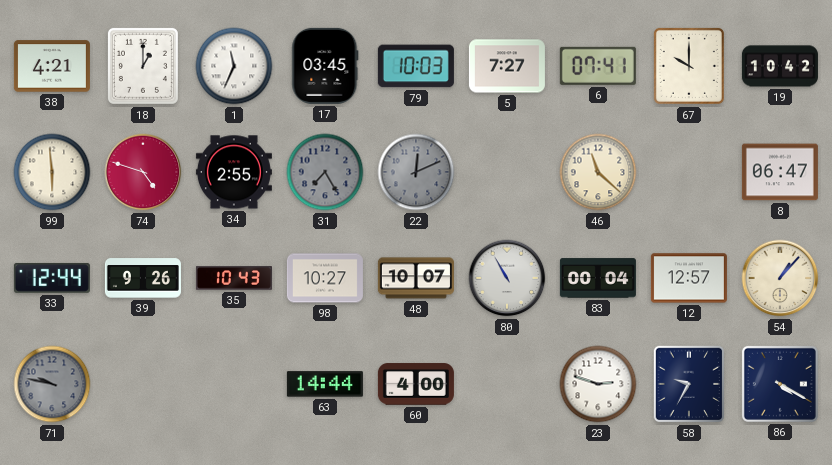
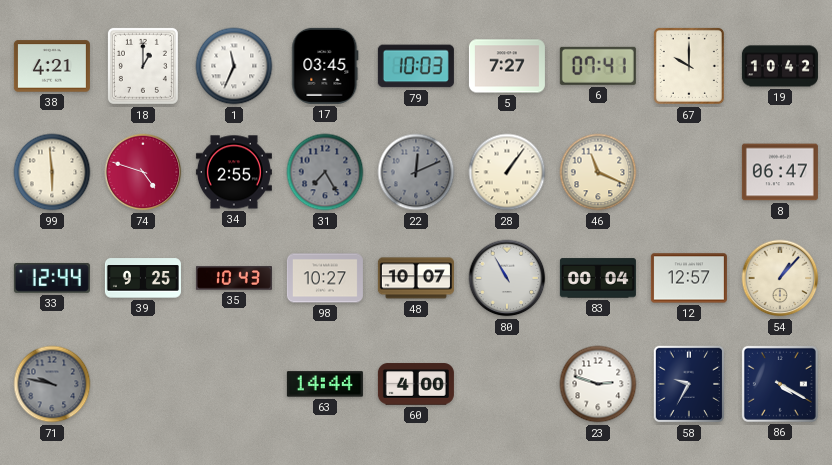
28: none -> 1:06 (507, 172)
46: 11:22 -> 11:19 (598, 172)
39: 9:26 -> 9:25 (143, 278)
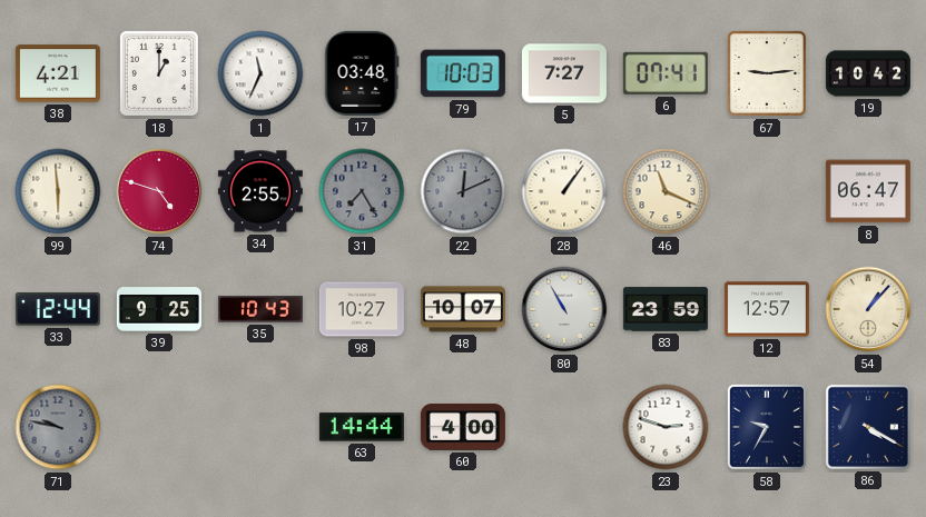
17: 03:45 -> 03:48 (362, 73)
67: 10:00 -> 9:14 (767, 73)
83: 00:04 -> 23:59 (666, 309)
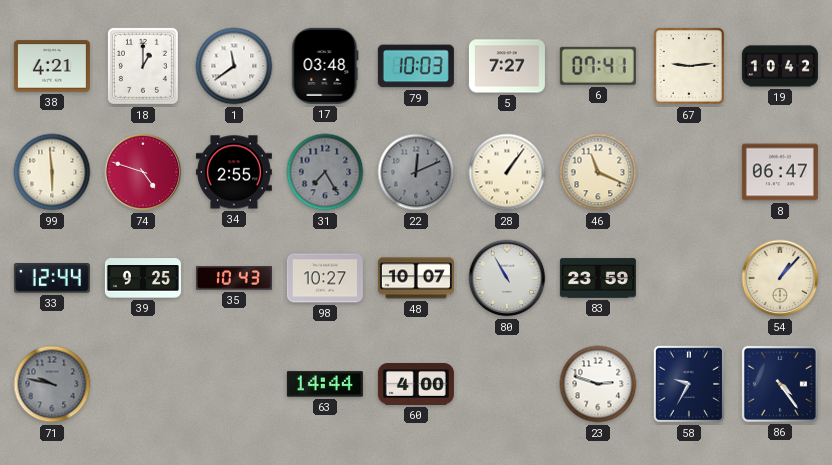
1: 11:34 -> 11:39 (234, 66)
12: 12:57 -> none (767, 309)
86: 4:20 -> 4:24 (780, 384)
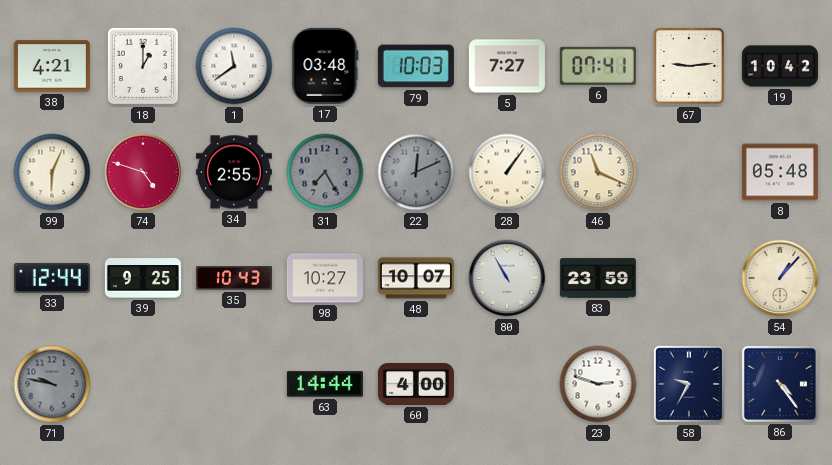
99: 5:59 -> 6:04 (52, 172)
8: 06:47 -> 05:48 (780, 172)
